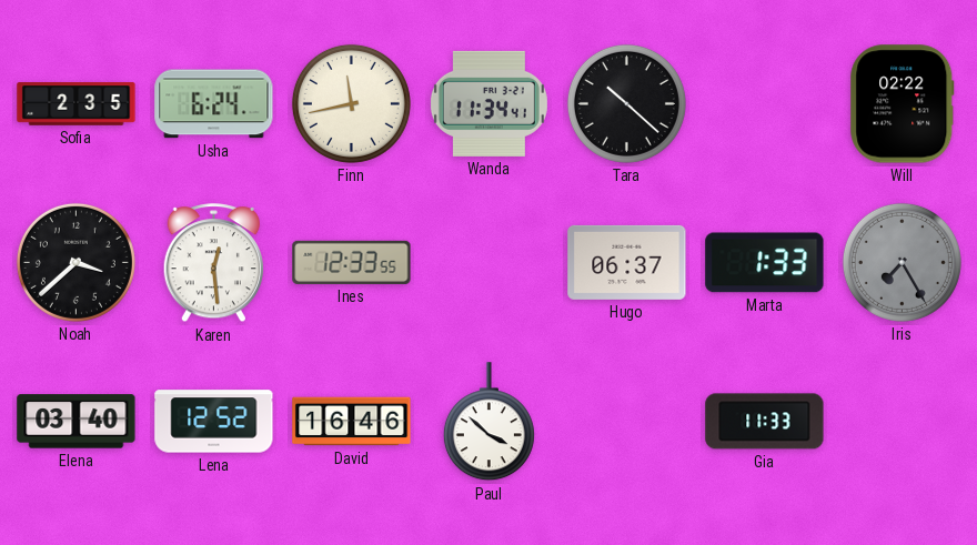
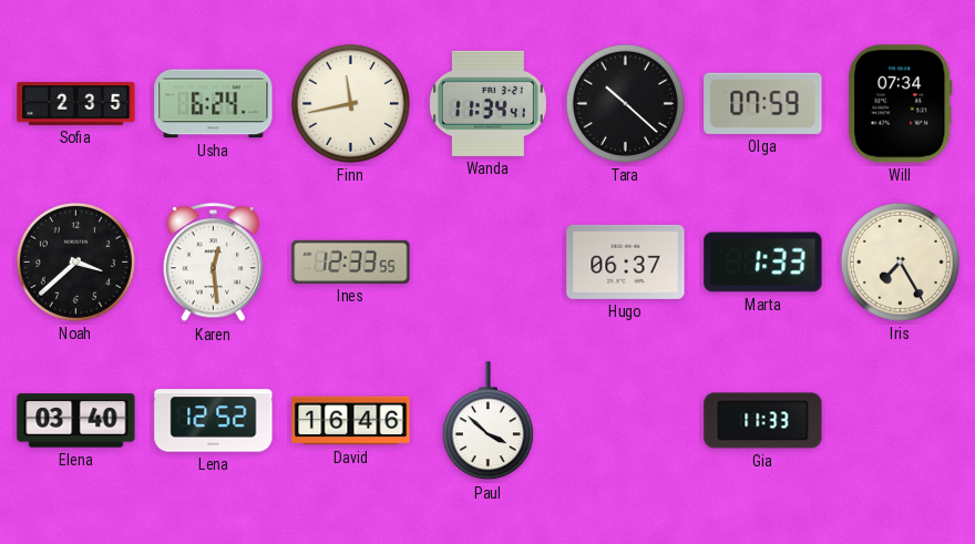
Olga: none -> 07:59 (763, 103)
Will: 02:22 -> 07:34 (901, 104)
Iris dial: grey -> cream (900, 261)
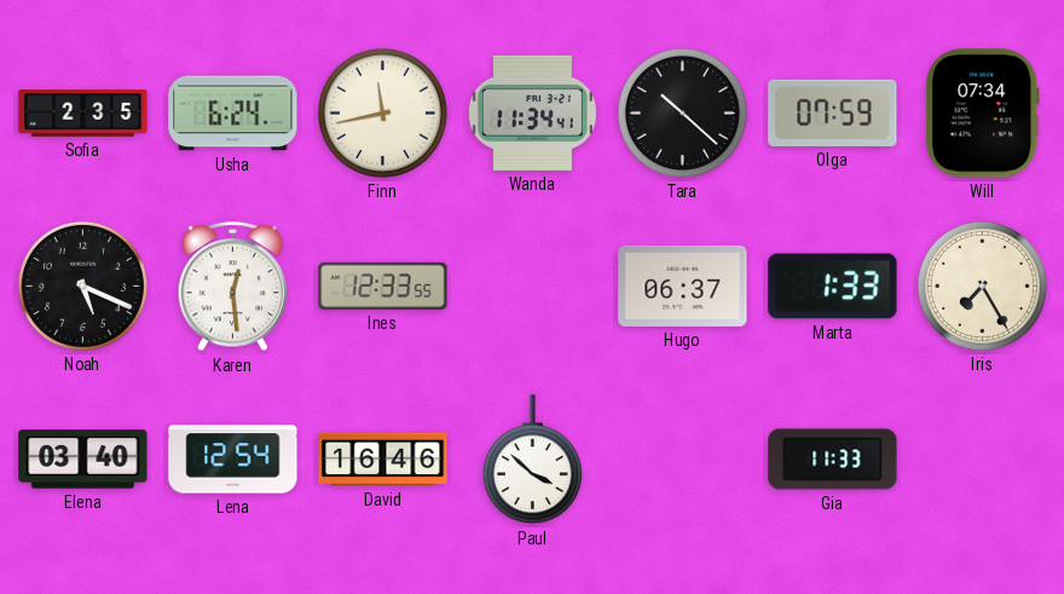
Noah: 3:38 -> 5:19 (82, 286)
Lena: 12:52 -> 12:54 (233, 460)
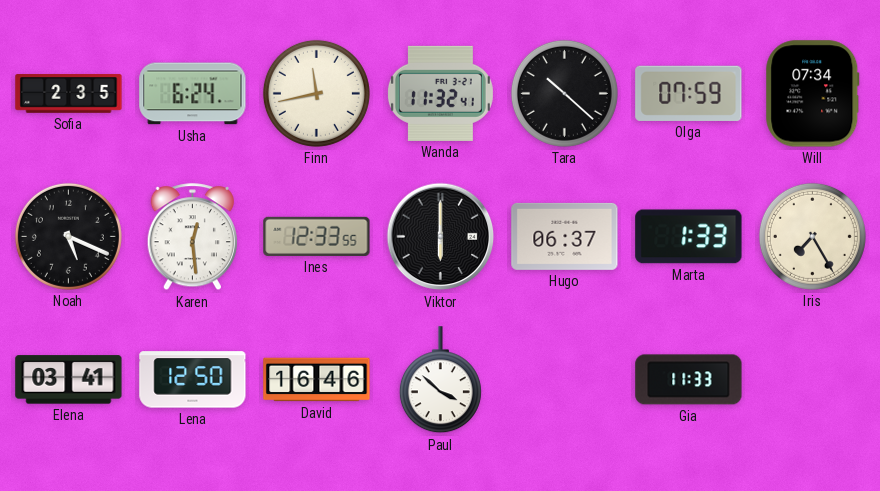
Wanda: 11:34 -> 11:32 (440, 93)
Viktor: none -> 6:00 (441, 237)
Elena: 03:40 -> 03:41 (69, 380)
Lena: 12:54 -> 12:50 (193, 380)
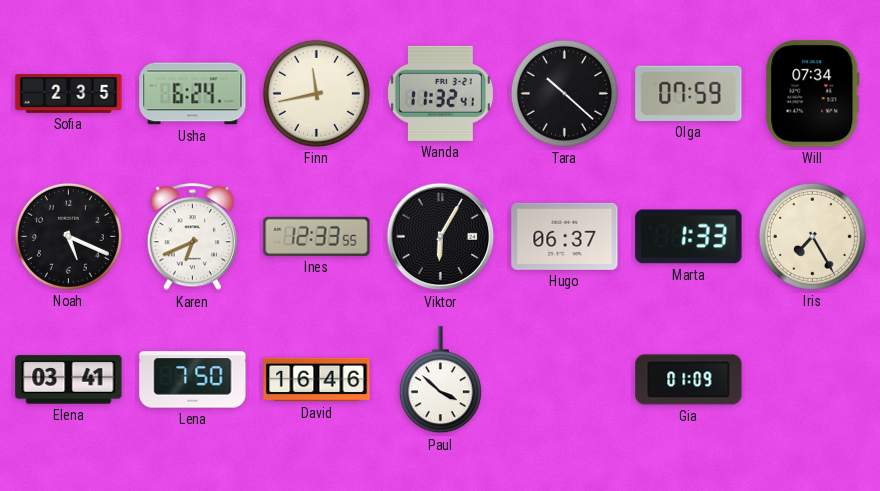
Karen: 12:29 -> 6:41 (192, 237)
Viktor: 6:00 -> 6:05 (441, 237)
Lena: 12:50 -> 7:50 (193, 380)
Gia: 11:33 -> 01:09 (689, 380)
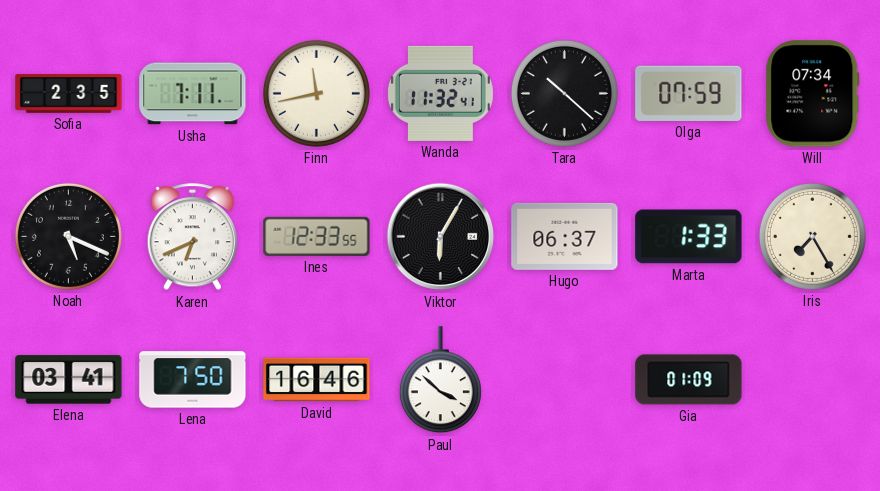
Usha: 6:24 -> 7:11 (193, 94)
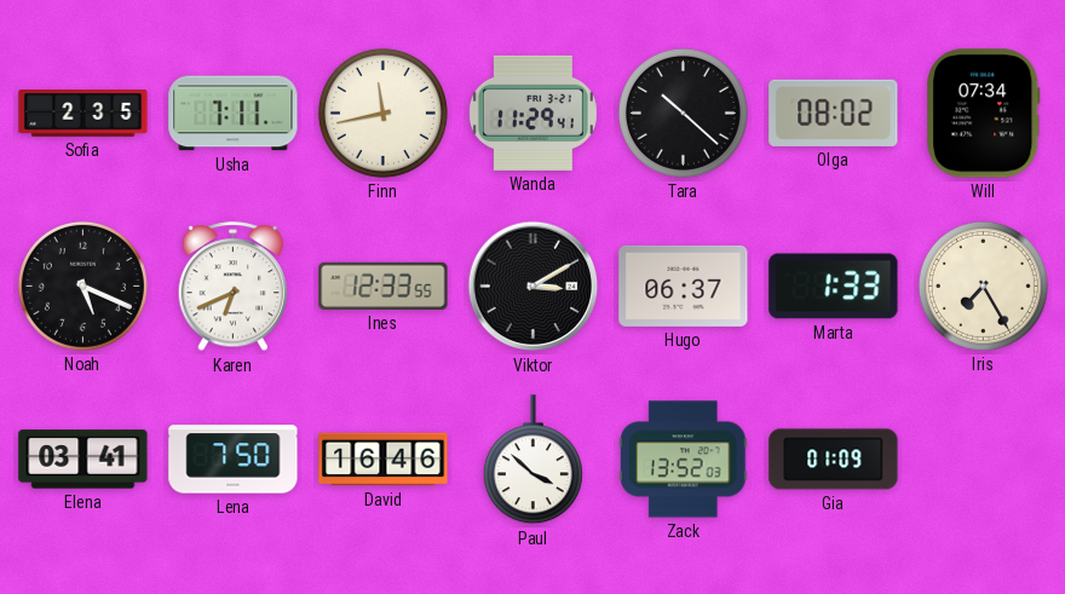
Wanda: 11:32 -> 11:29 (532, 113)
Olga: 07:59 -> 08:02 (834, 113)
Viktor: 6:05 -> 3:10 (534, 287)
Zack: none -> 13:52 (684, 460)
